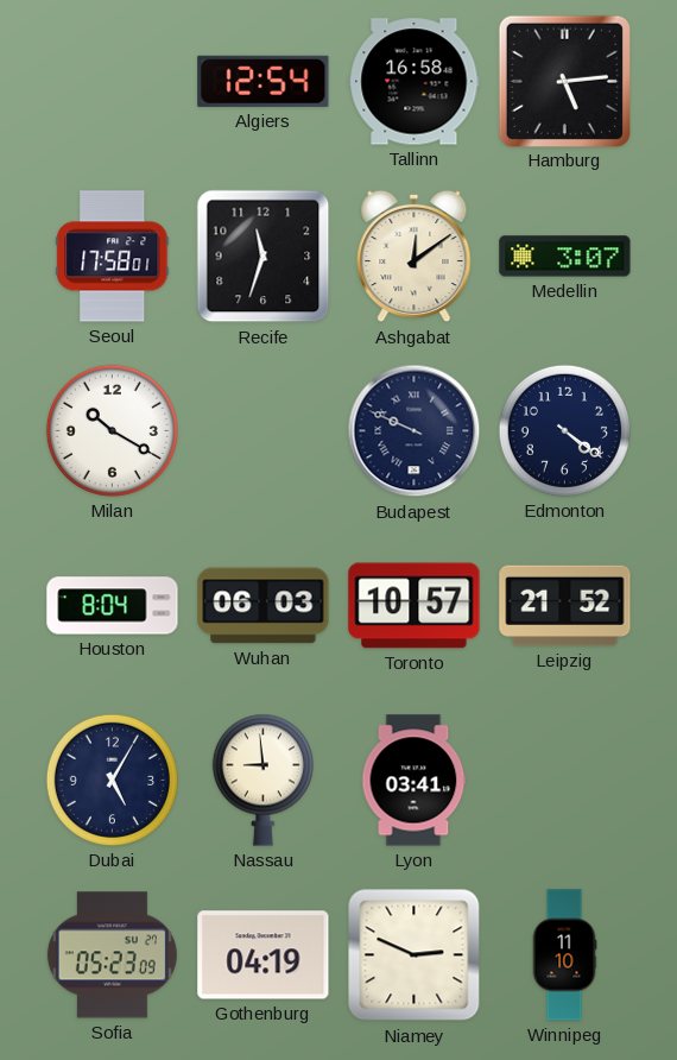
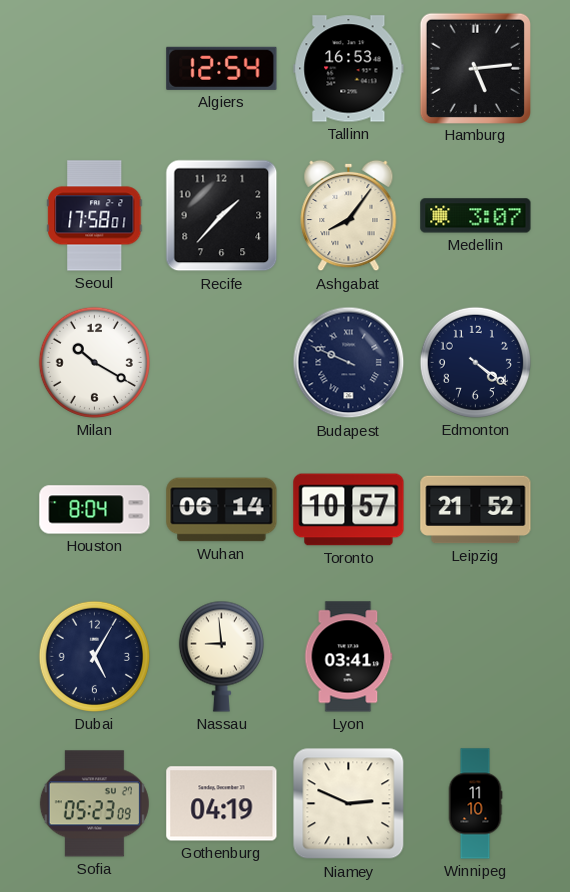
Tallinn: 16:58 -> 16:53 (349, 69)
Recife: 11:33 -> 1:37 (222, 216)
Ashgabat: 12:09 -> 8:06 (349, 216)
Wuhan: 06:03 -> 06:14 (222, 510)
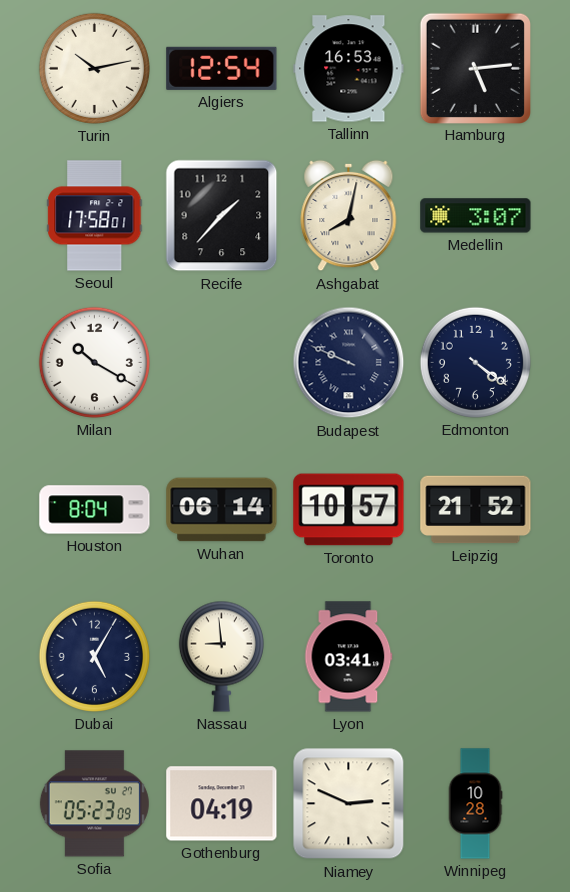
Turin: none -> 10:13 (94, 68)
Ashgabat: 8:06 -> 8:02 (349, 216)
Winnipeg: 11:10 -> 10:28 (475, 804)
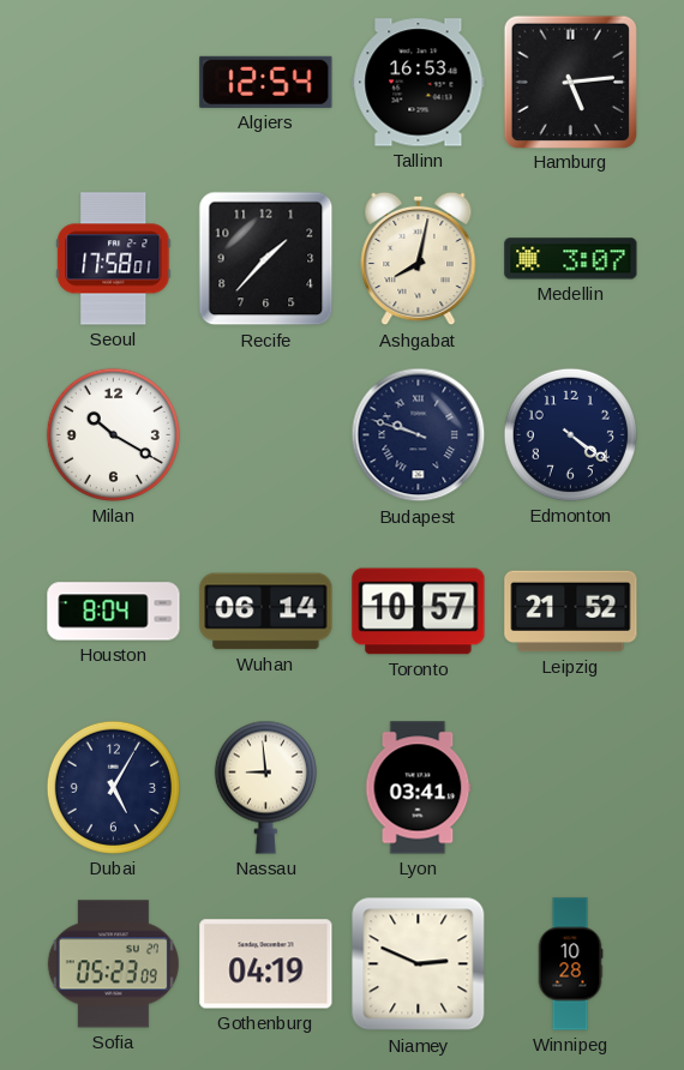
Turin: 10:13 -> none (94, 68)
Budapest: 9:49 -> 9:48 (419, 435)
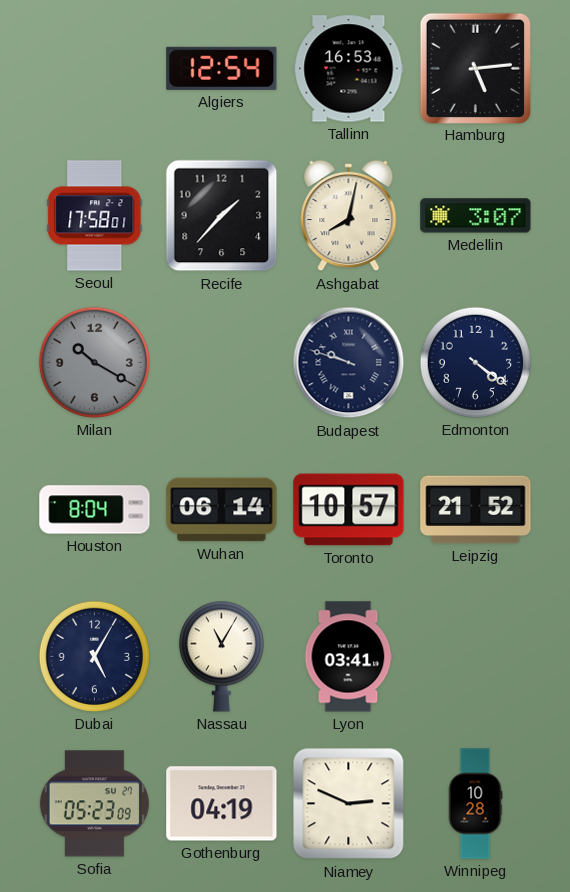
Milan dial: white -> grey (94, 362)
Nassau: 8:59 -> 11:05 (221, 656)
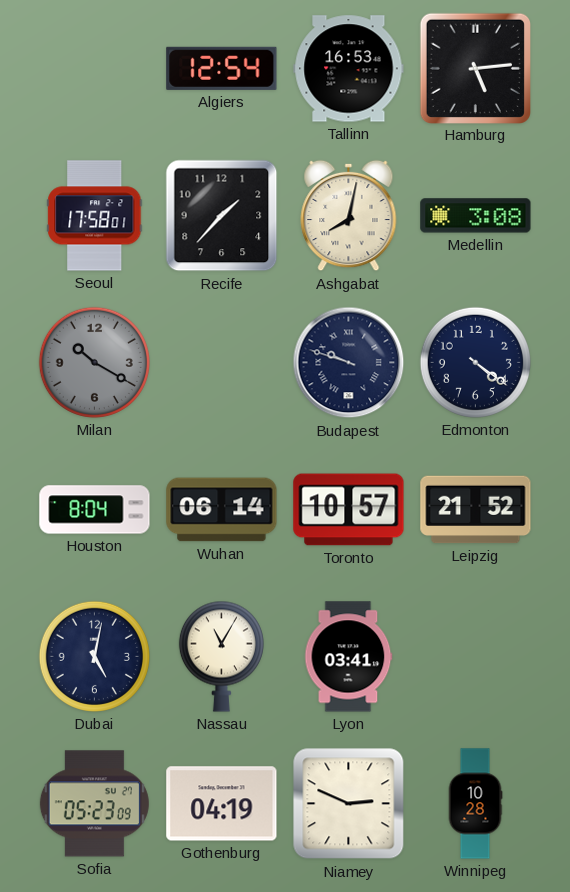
Medellin: 3:07 -> 3:08 (476, 216)
Dubai: 5:05 -> 5:02 (94, 656)
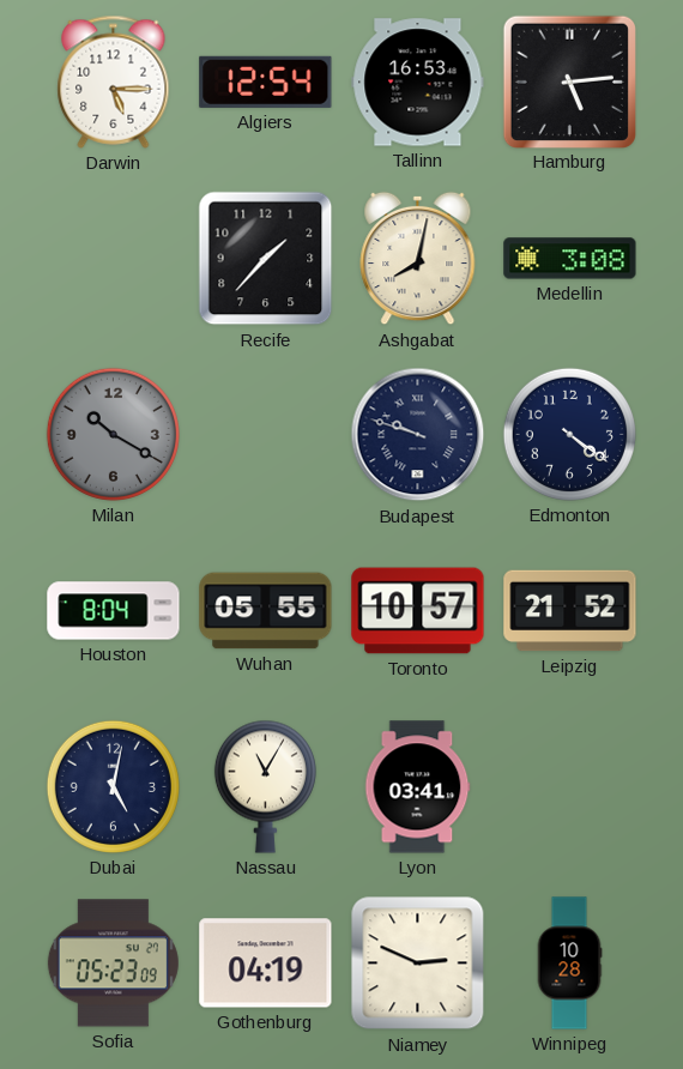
Darwin: none -> 5:15 (114, 81)
Seoul: 17:58 -> none (95, 216)
Wuhan: 06:14 -> 05:55 (266, 611)
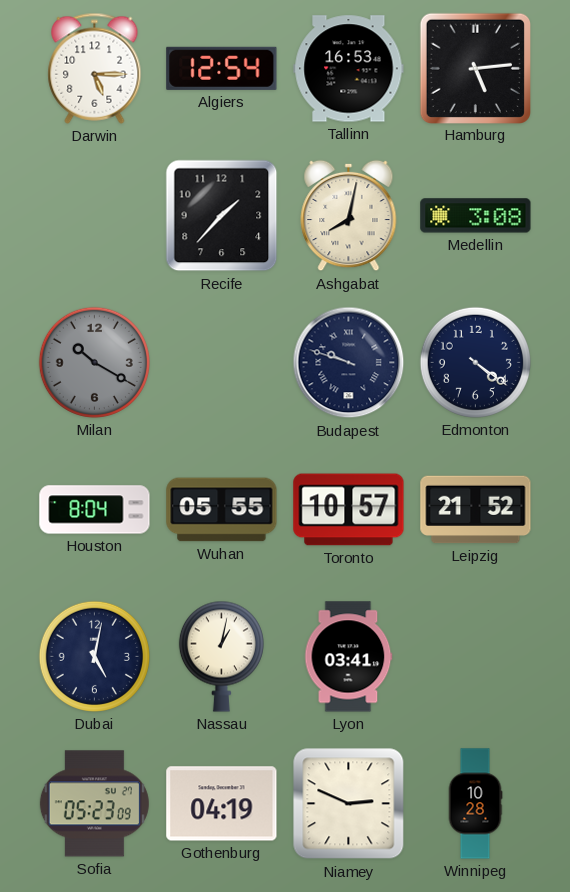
Nassau: 11:05 -> 1:02 (221, 656)
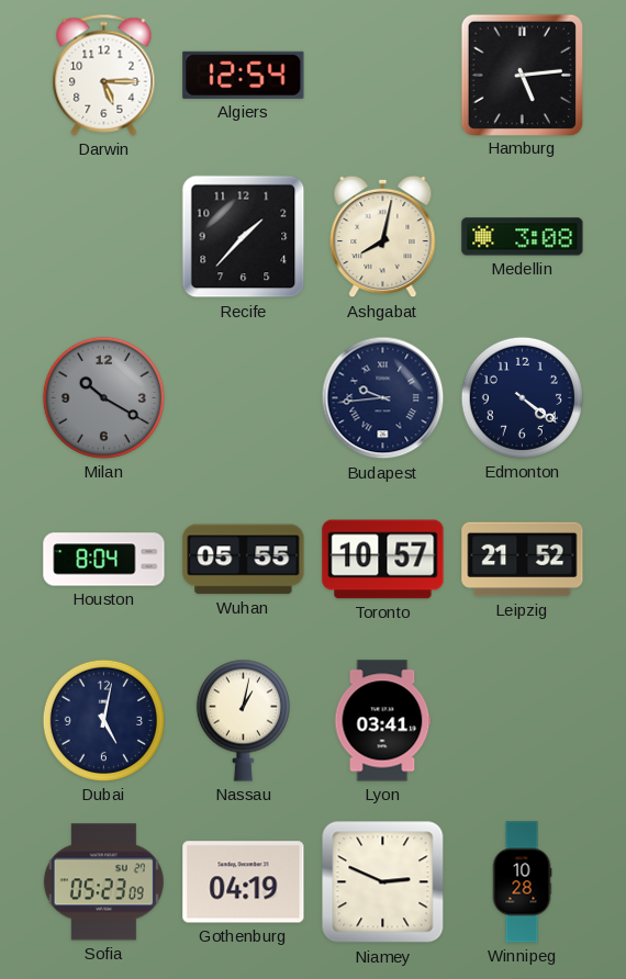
Tallinn: 16:53 -> none (349, 69)
Budapest: 9:48 -> 9:44 (383, 398)
